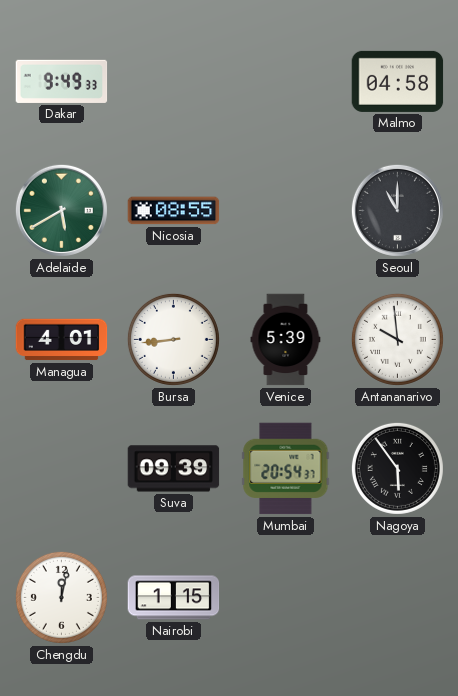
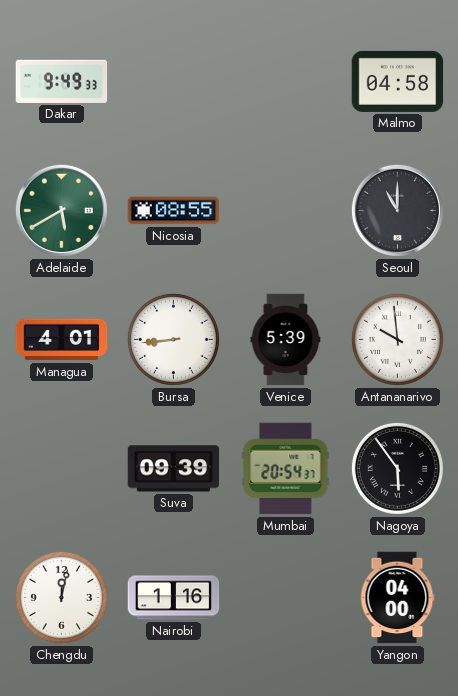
Nairobi: 1:15 -> 1:16 (174, 598)
Yangon: none -> 04:00 (397, 598)
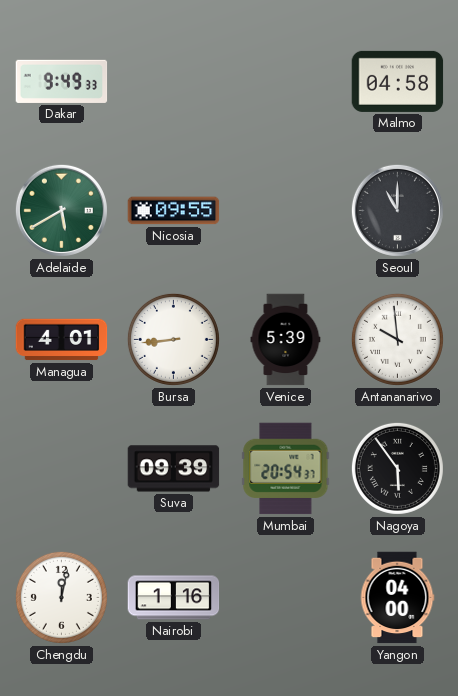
Nicosia: 08:55 -> 09:55 (174, 211)
